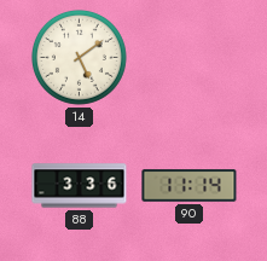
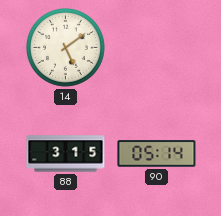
88: 3:36 -> 3:15 (66, 154)
90: 11:14 -> 05:14 (157, 154)
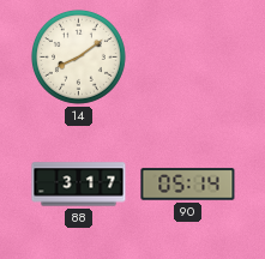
14: 5:09 -> 8:09 (78, 56)
88: 3:15 -> 3:17 (79, 185)
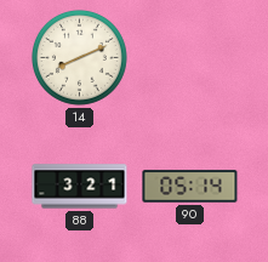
14: 8:09 -> 8:11 (79, 57)
88: 3:17 -> 3:21 (80, 187)
